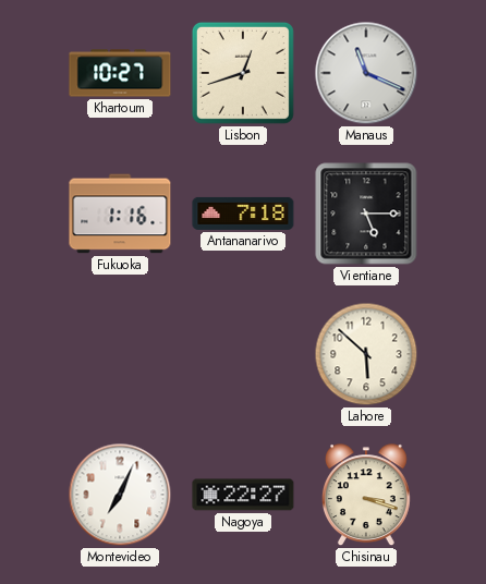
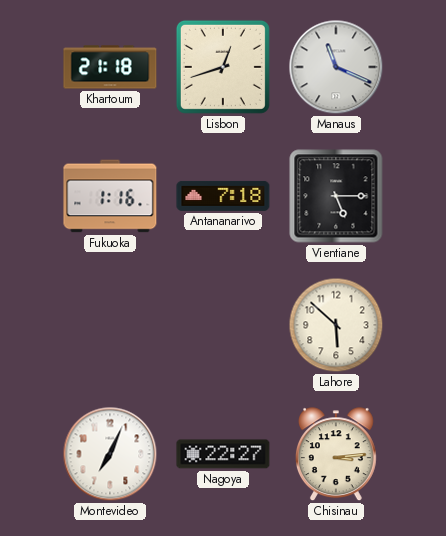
Khartoum: 10:27 -> 21:18 (110, 67)
Chisinau: 3:18 -> 3:14 (336, 455)
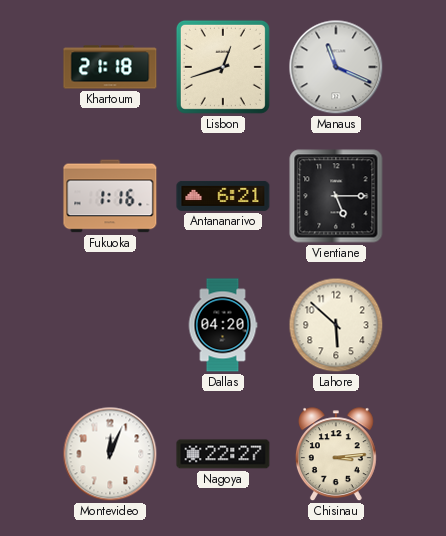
Antananarivo: 7:18 -> 6:21 (223, 196)
Dallas: none -> 04:20 (223, 325)
Montevideo: 7:04 -> 12:04 (110, 454)
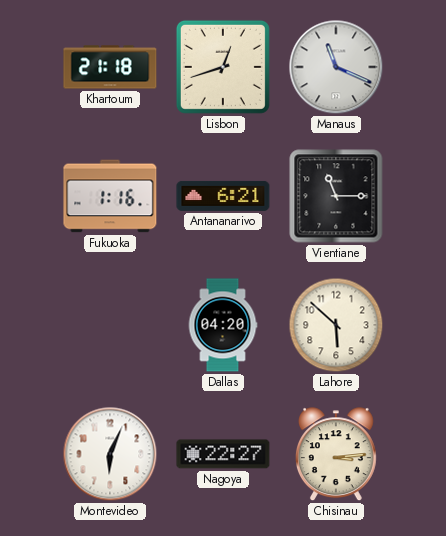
Vientiane: 5:15 -> 11:15 (336, 196)
Montevideo: 12:04 -> 6:04 (110, 454)
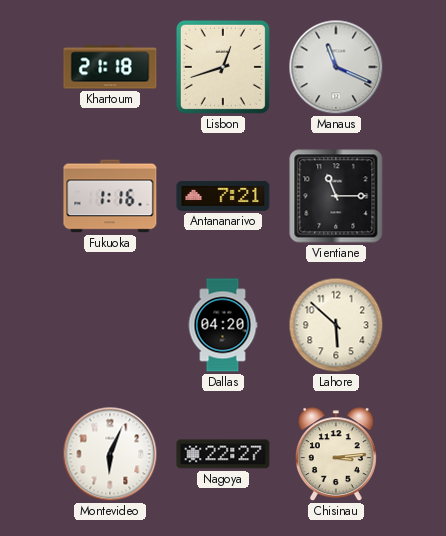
Antananarivo: 6:21 -> 7:21 (223, 196)
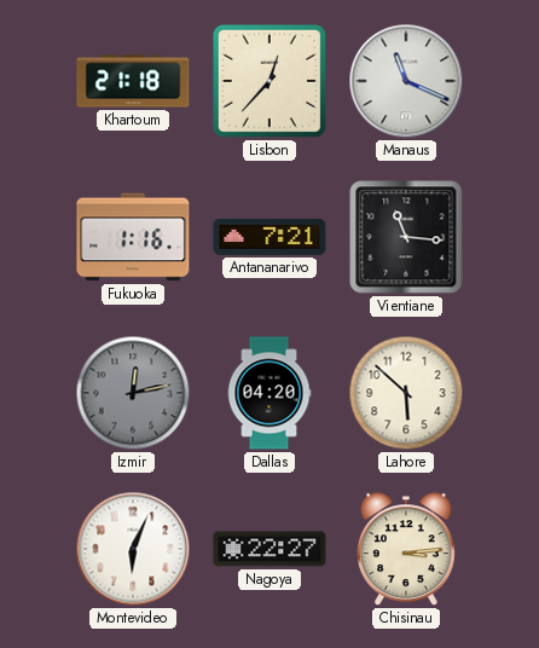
Lisbon: 12:42 -> 12:37 (269, 81)
Vientiane: 11:15 -> 11:16 (406, 237)
Izmir: none -> 12:13 (133, 393)
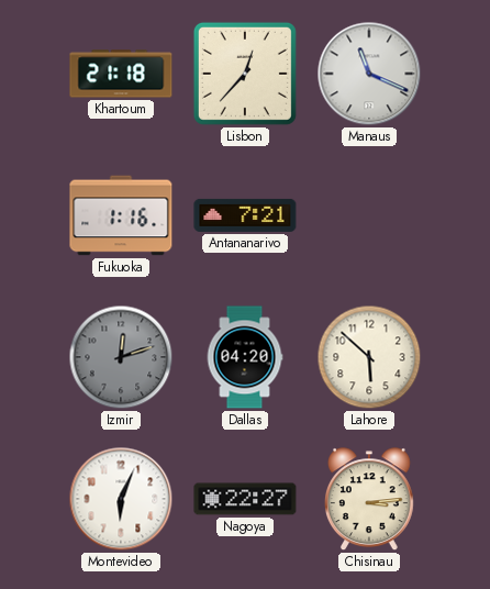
Vientiane: 11:16 -> none (406, 237)
Izmir: 12:13 -> 12:12 (121, 357)
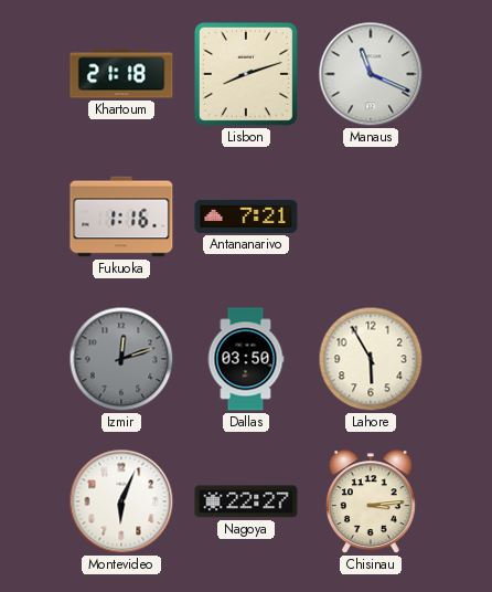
Lisbon: 12:37 -> 8:12 (246, 74)
Dallas: 04:20 -> 03:50 (246, 359)
Lahore: 5:52 -> 5:55 (371, 359)
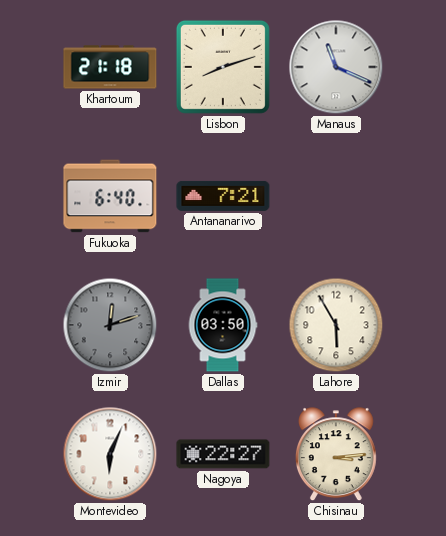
Fukuoka: 1:16 -> 6:40 (110, 196)
